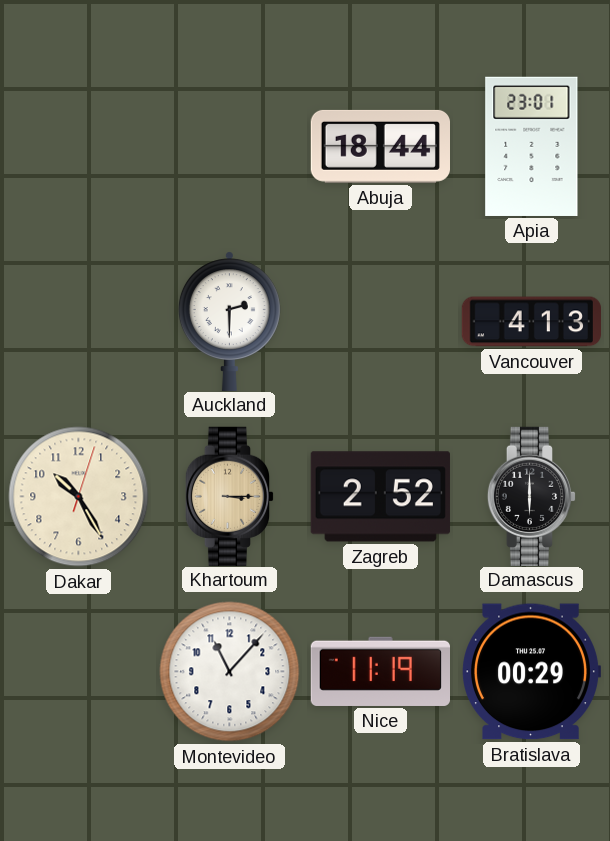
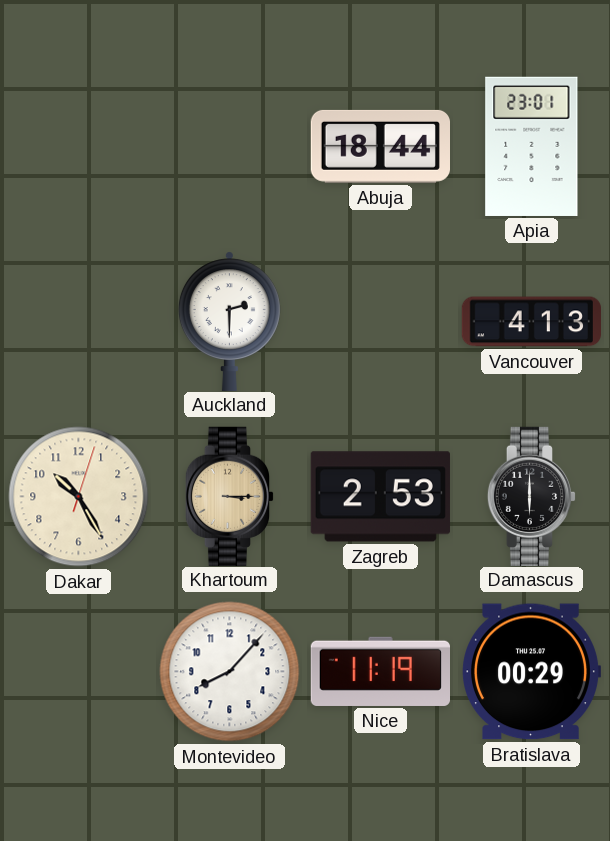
Zagreb: 2:52 -> 2:53 (380, 497)
Montevideo: 11:07 -> 8:07 (230, 672)
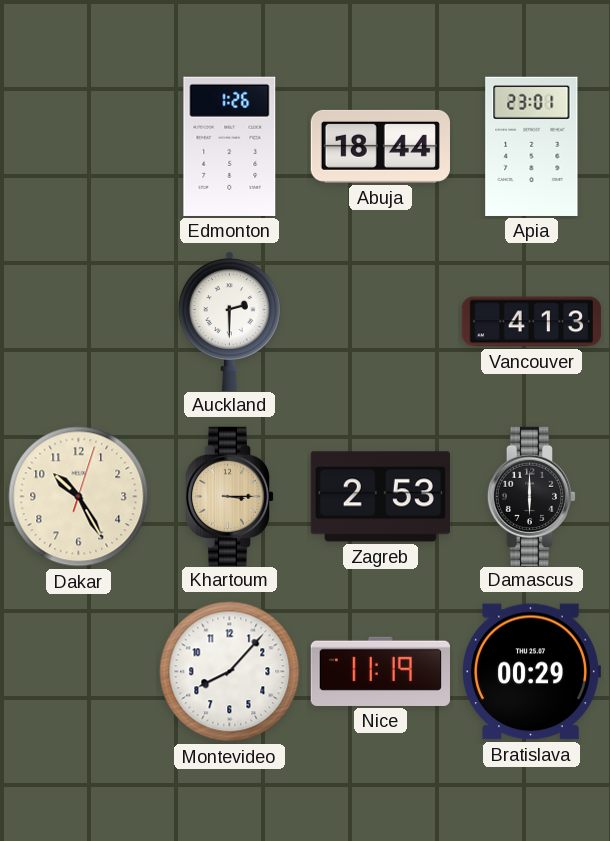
Edmonton: none -> 1:26 (230, 146)
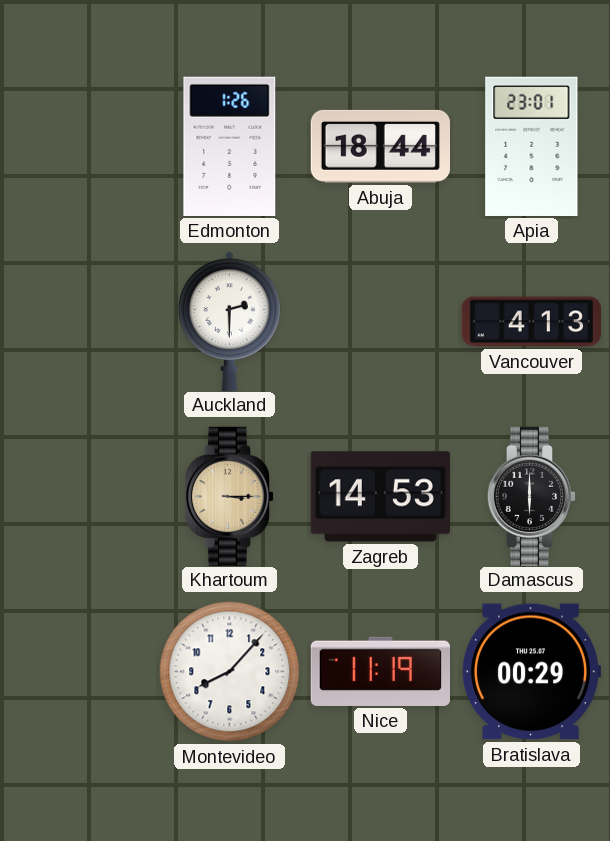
Dakar: 10:25 -> none (79, 497)
Zagreb: 2:53 -> 14:53 (380, 497)
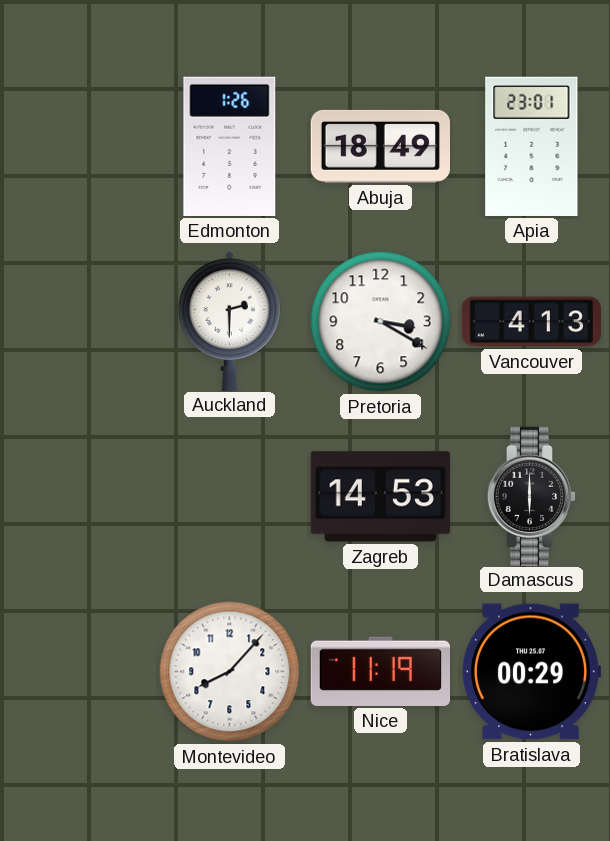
Abuja: 18:44 -> 18:49 (380, 146)
Pretoria: none -> 3:20 (381, 322)
Khartoum: 3:15 -> none (230, 496)
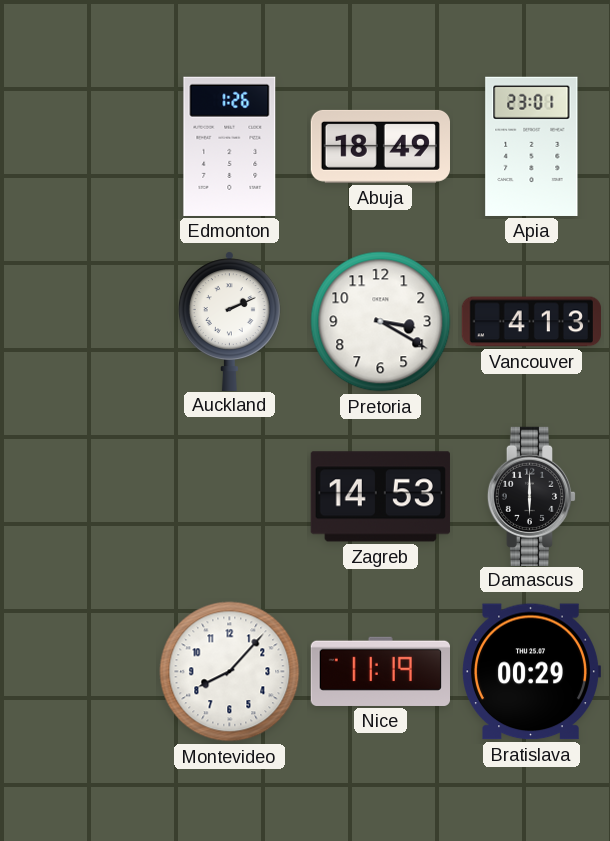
Auckland: 2:30 -> 2:11 (229, 321)
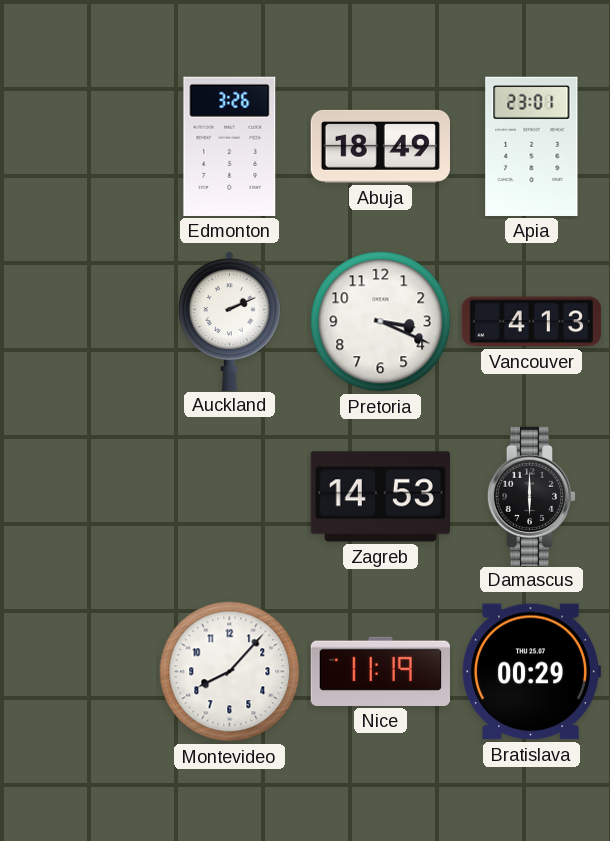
Edmonton: 1:26 -> 3:26 (230, 146)
Pretoria: 3:20 -> 3:19 (381, 322)
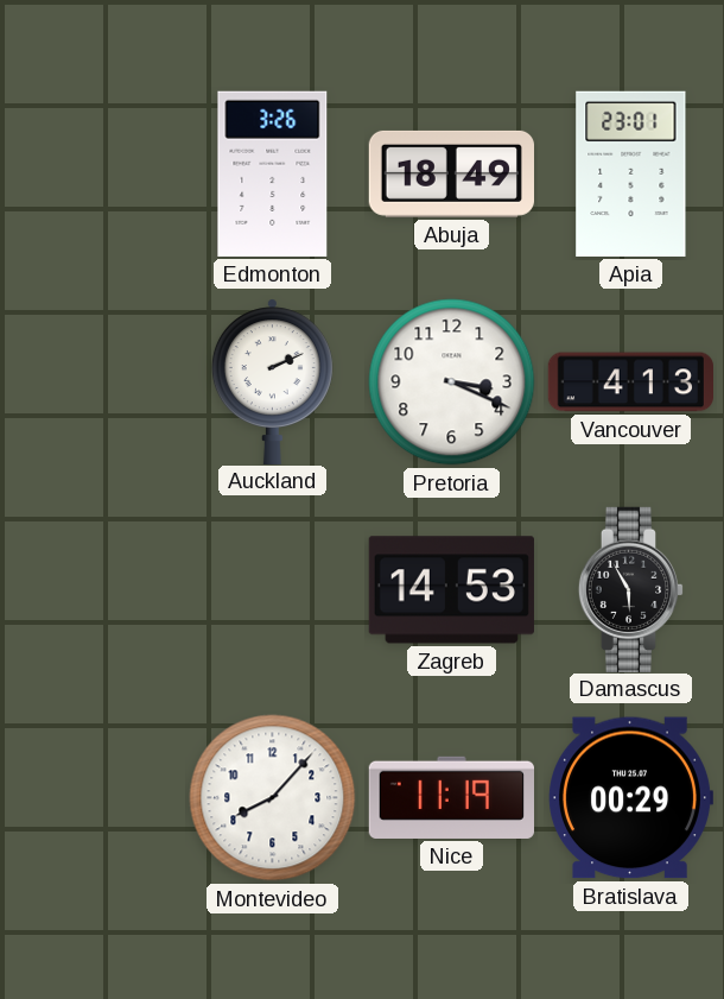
Damascus: 6:00 -> 5:55 (631, 589)
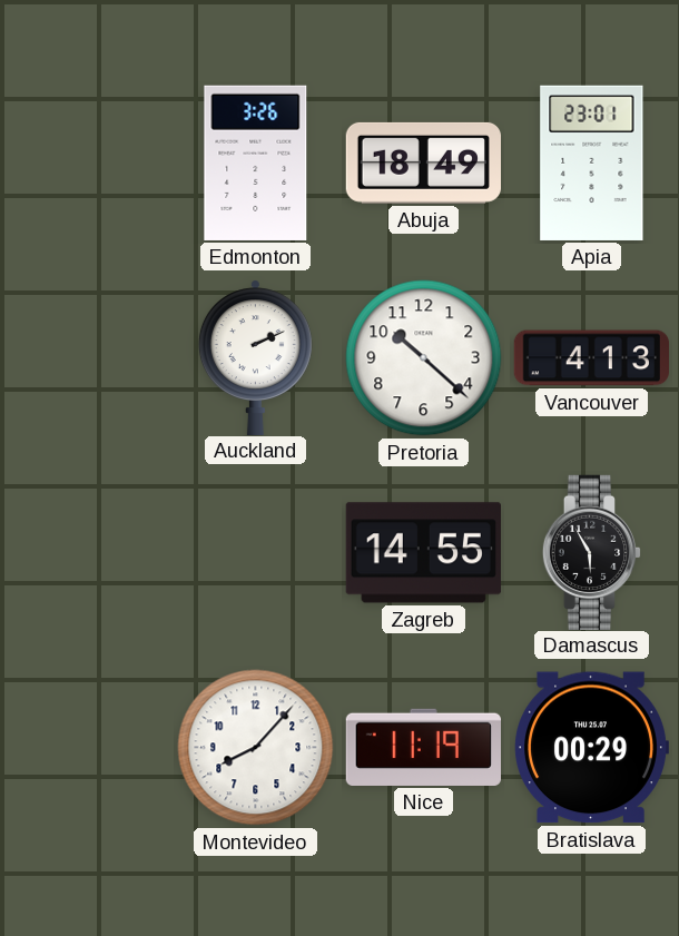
Pretoria: 3:19 -> 10:22 (424, 358)
Zagreb: 14:53 -> 14:55 (423, 553)
